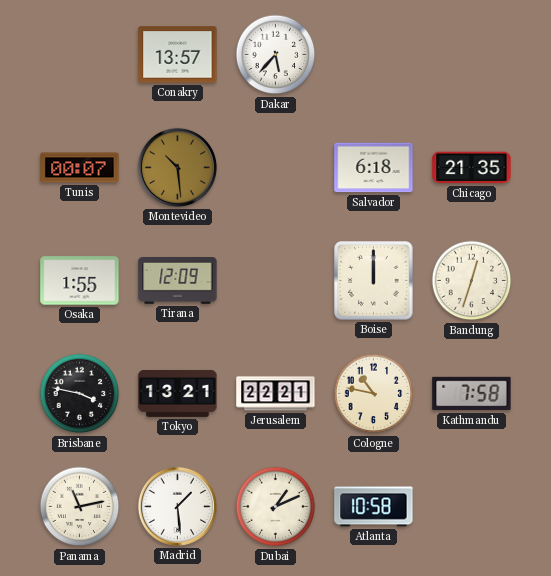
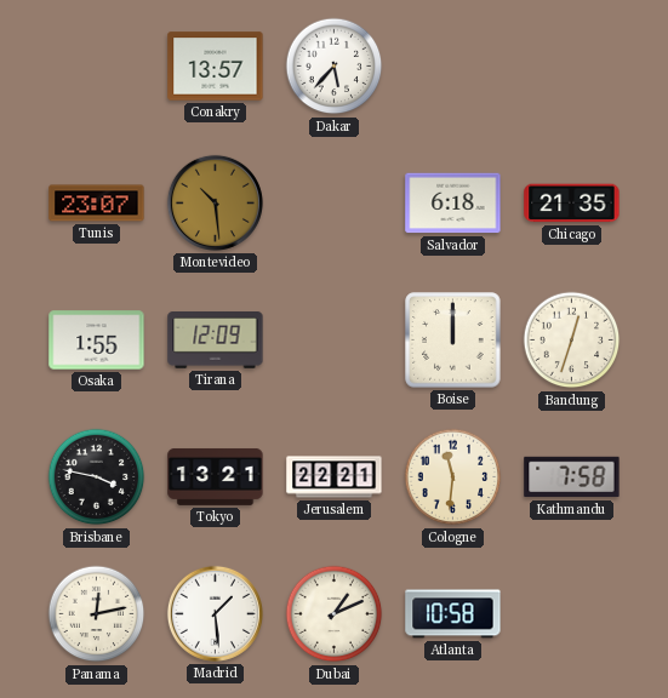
Tunis: 00:07 -> 23:07 (97, 204)
Cologne: 10:47 -> 11:31 (453, 477)
Panama: 11:13 -> 12:13 (97, 614)
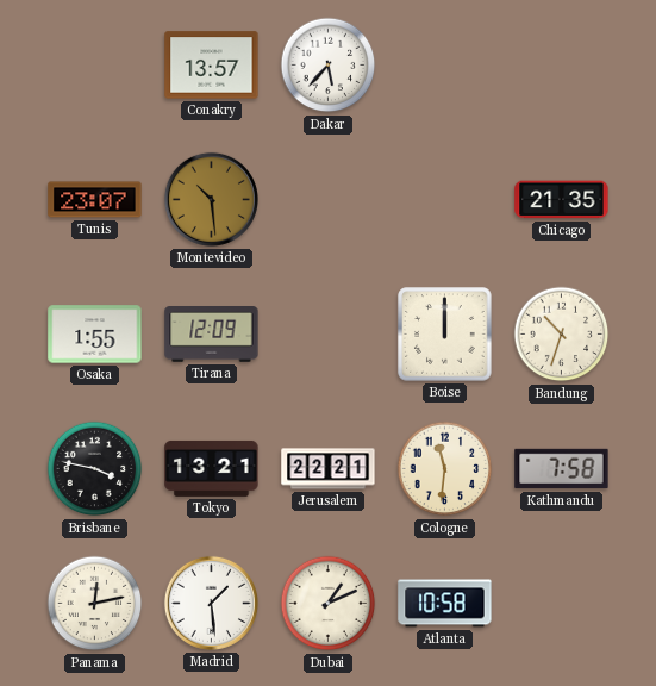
Salvador: 6:18 -> none (453, 204)
Bandung: 12:33 -> 10:33 (562, 335)
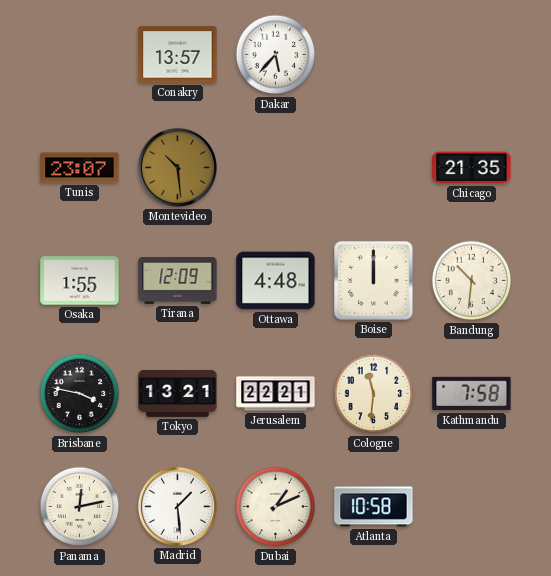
Ottawa: none -> 4:48 (276, 281)
Bandung: 10:33 -> 10:31 (472, 281)
